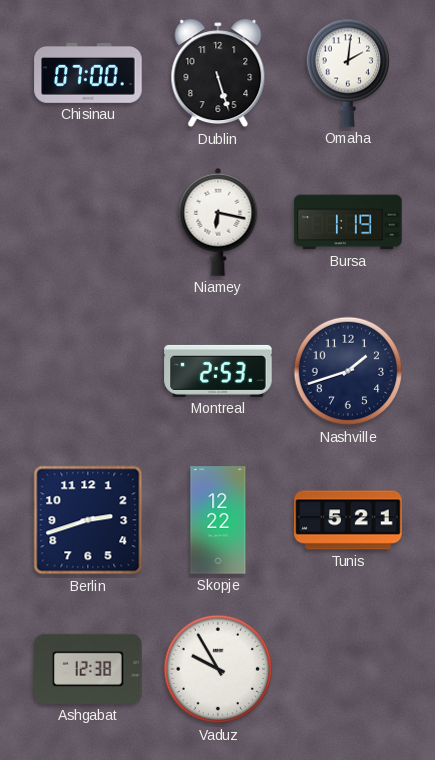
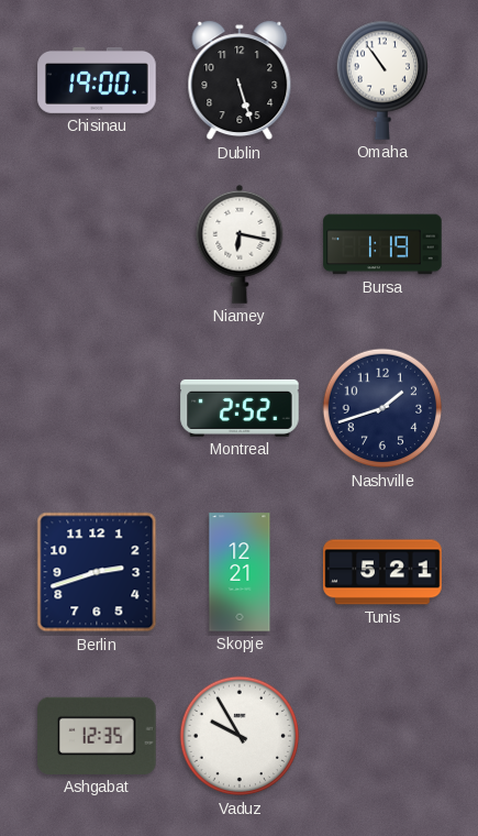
Chisinau: 07:00 -> 19:00 (97, 80)
Omaha: 2:01 -> 10:54 (381, 80)
Montreal: 2:53 -> 2:52 (240, 408)
Skopje: 12:22 -> 12:21 (240, 572)
Ashgabat: 12:38 -> 12:35 (97, 736)
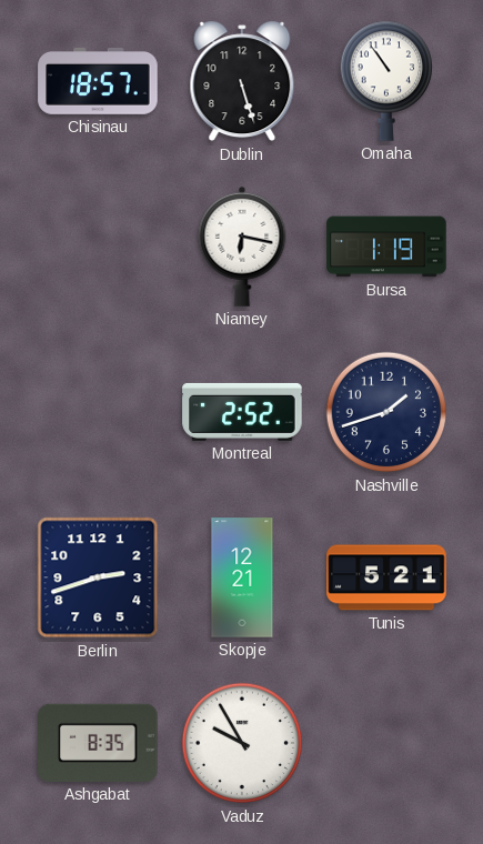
Chisinau: 19:00 -> 18:57 (98, 81)
Ashgabat: 12:35 -> 8:35 (98, 743)
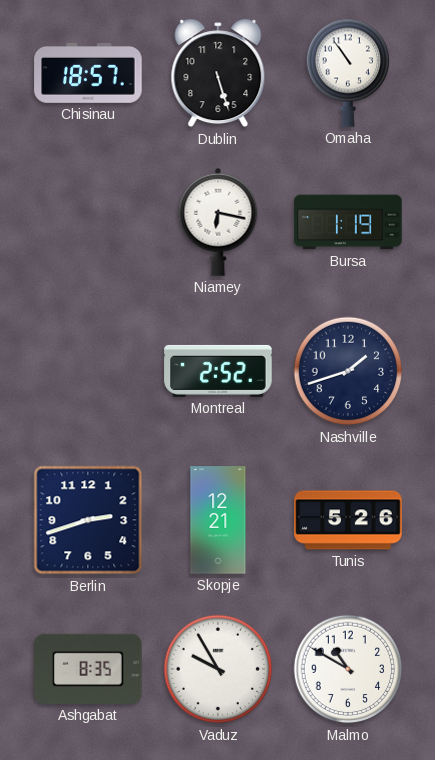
Tunis: 5:21 -> 5:26 (348, 520)
Malmo: none -> 10:50 (348, 669)
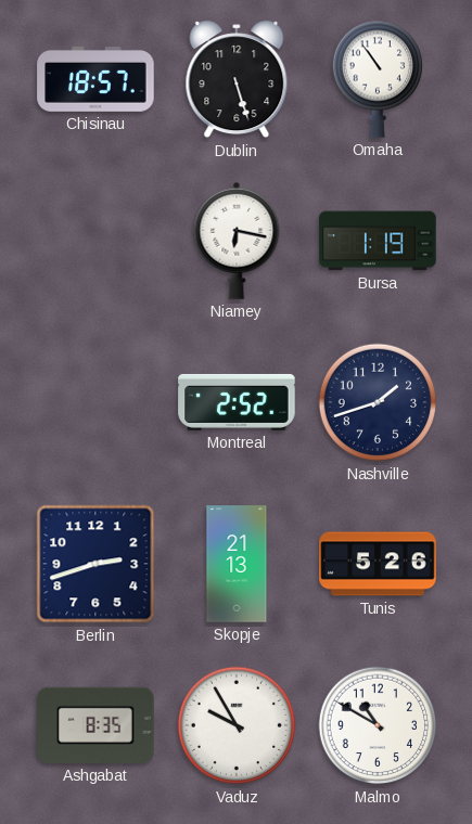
Skopje: 12:21 -> 21:13 (237, 564)
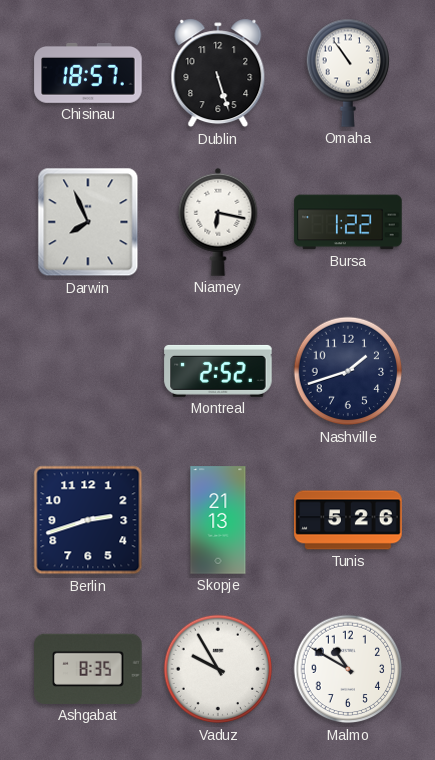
Darwin: none -> 7:56 (88, 222)
Bursa: 1:19 -> 1:22 (348, 222)
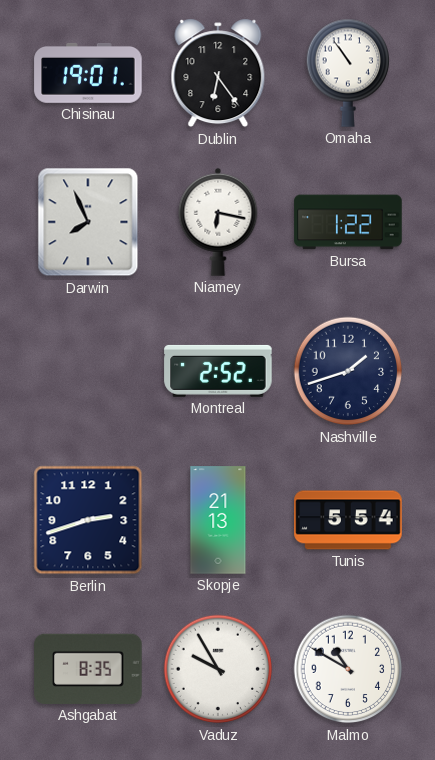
Chisinau: 18:57 -> 19:01 (88, 73)
Dublin: 5:27 -> 6:24 (218, 73)
Tunis: 5:26 -> 5:54 (348, 520)
